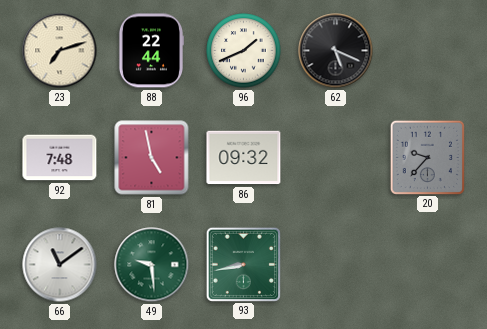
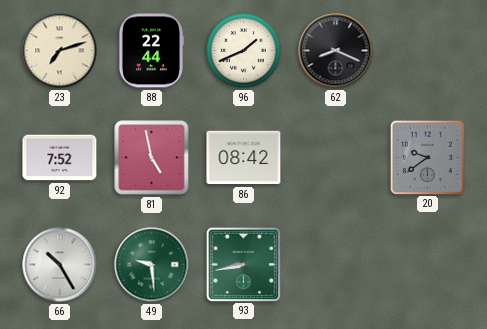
62: 5:19 -> 8:19 (336, 51)
92: 7:48 -> 7:52 (60, 158)
86: 09:32 -> 08:42 (244, 158)
20: 9:37 -> 9:39 (427, 157)
66: 11:09 -> 10:25 (60, 265)
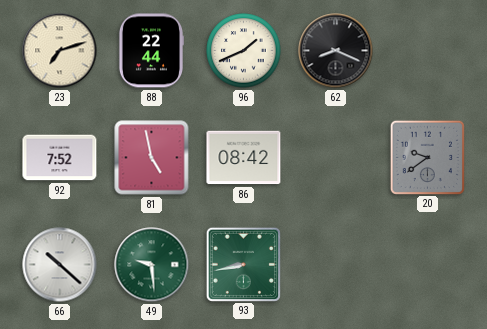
66: 10:25 -> 10:22 (60, 265)
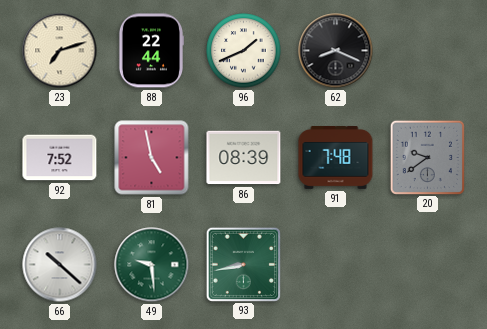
86: 08:42 -> 08:39 (244, 158)
91: none -> 7:48 (336, 158)
